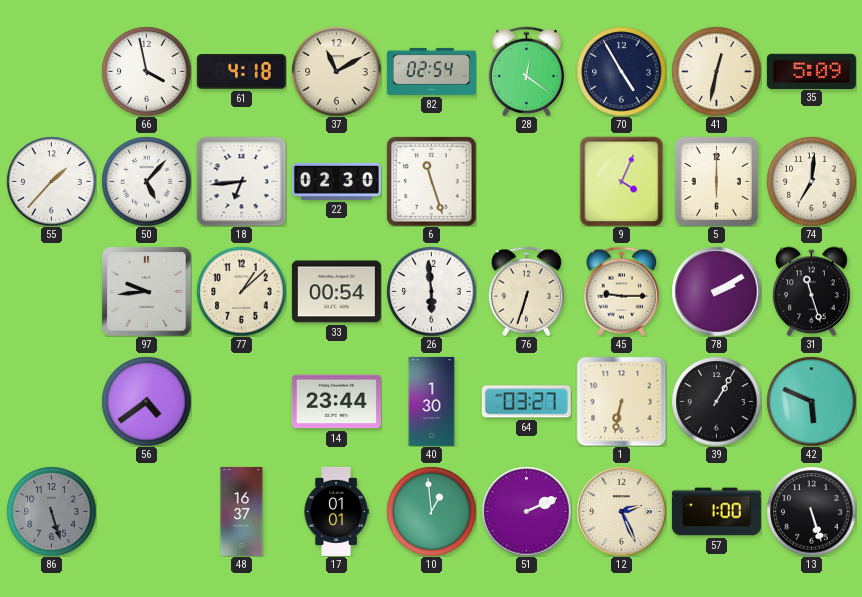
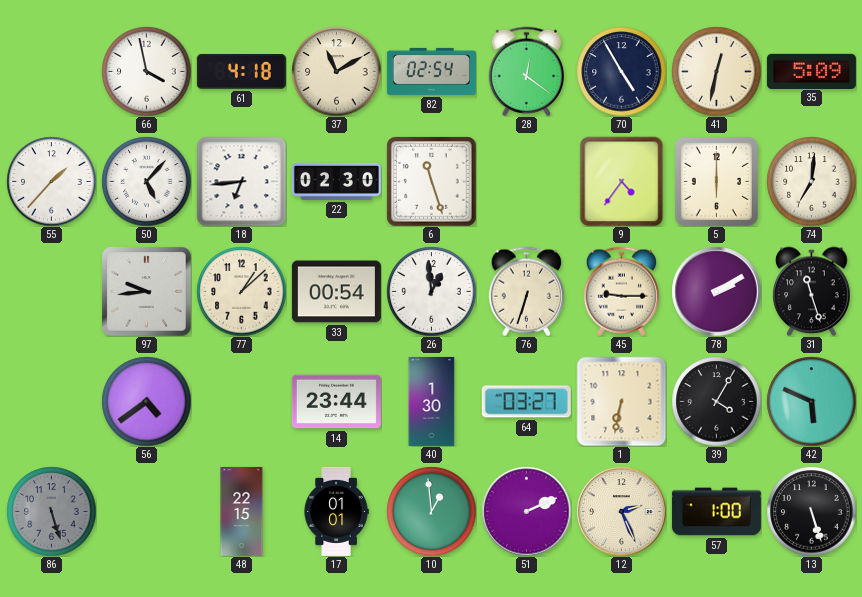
9: 4:04 -> 4:36 (622, 181)
26: 5:59 -> 12:59 (431, 291)
39: 1:05 -> 4:05 (716, 401)
48: 16:37 -> 22:15 (242, 511)
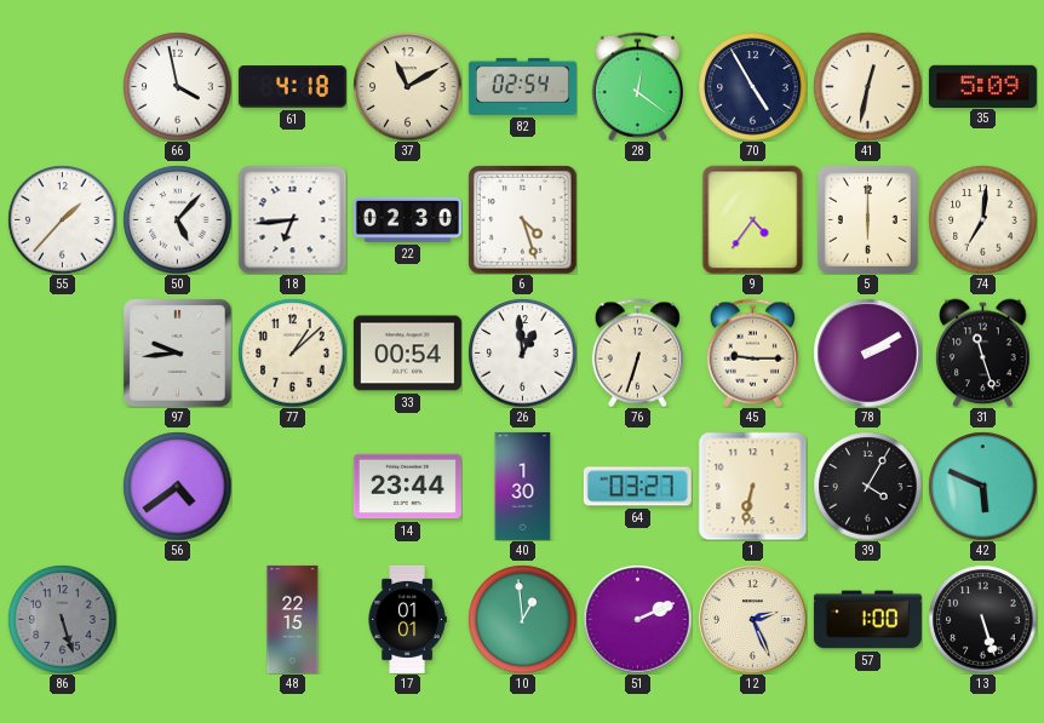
6: 11:27 -> 4:27 (522, 219)
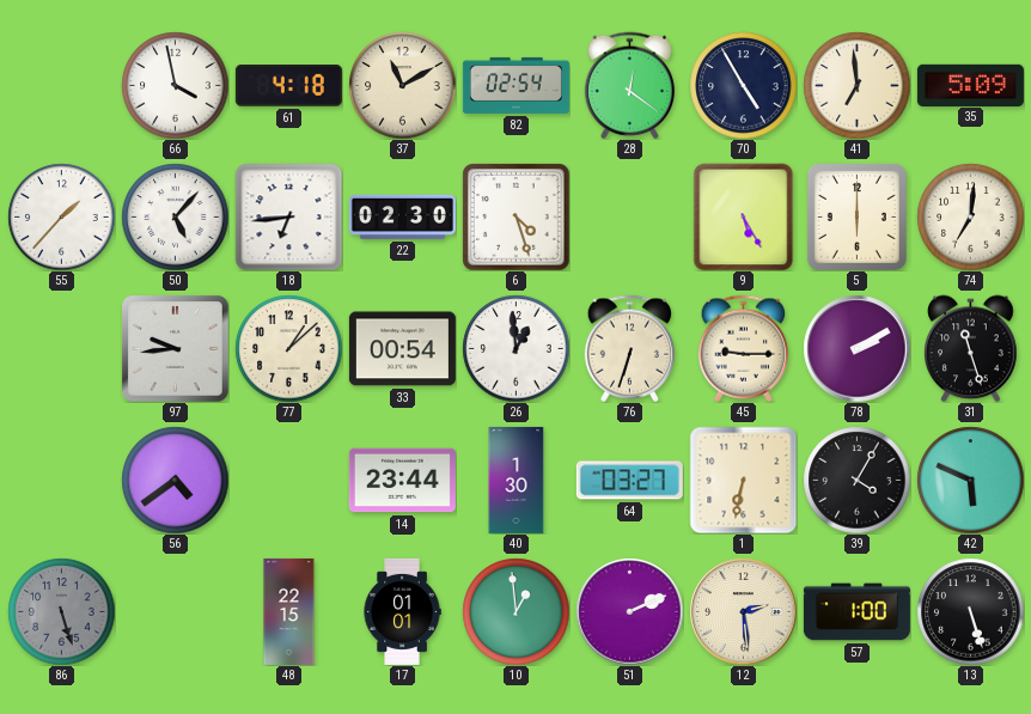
41: 12:32 -> 6:59 (856, 85)
9: 4:36 -> 5:25 (744, 216)
12: 2:26 -> 2:29 (743, 611)
